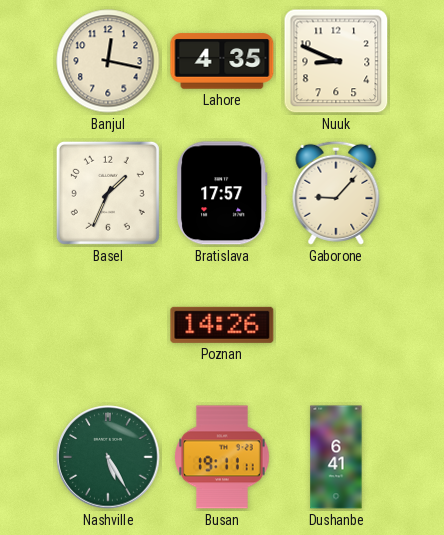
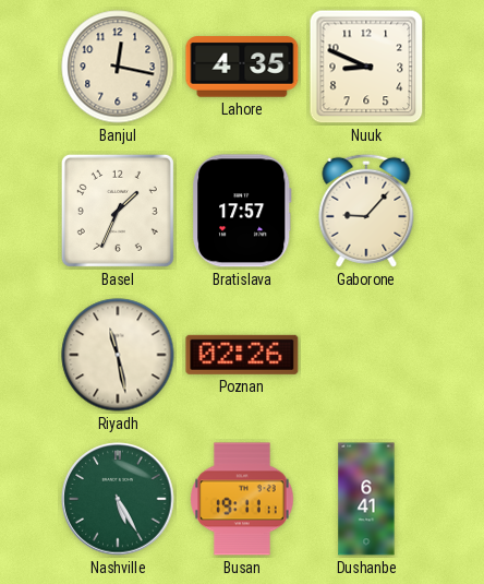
Riyadh: none -> 11:28 (118, 355)
Poznan: 14:26 -> 02:26 (242, 355)
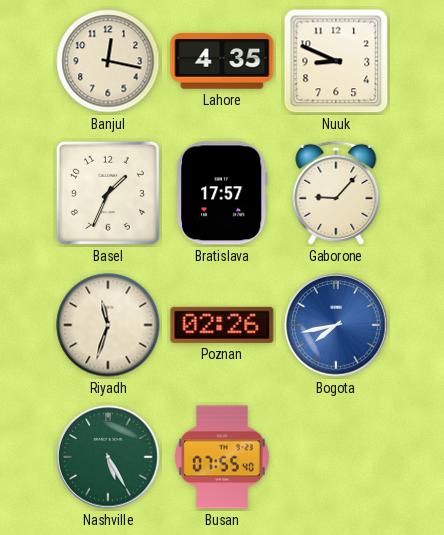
Riyadh: 11:28 -> 11:33 (108, 325)
Bogota: none -> 7:43 (336, 325)
Busan: 19:11 -> 07:55 (222, 457)
Dushanbe: 6:41 -> none (366, 499)
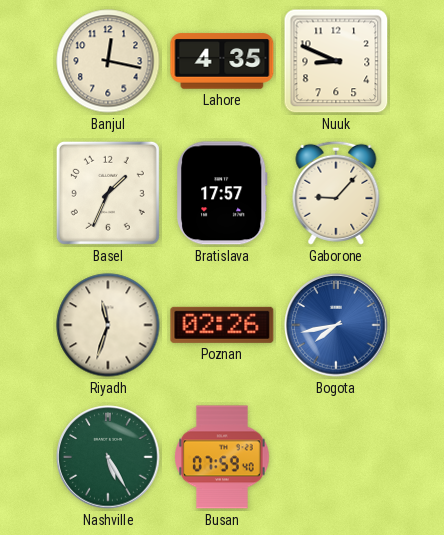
Busan: 07:55 -> 07:59 (222, 457)
